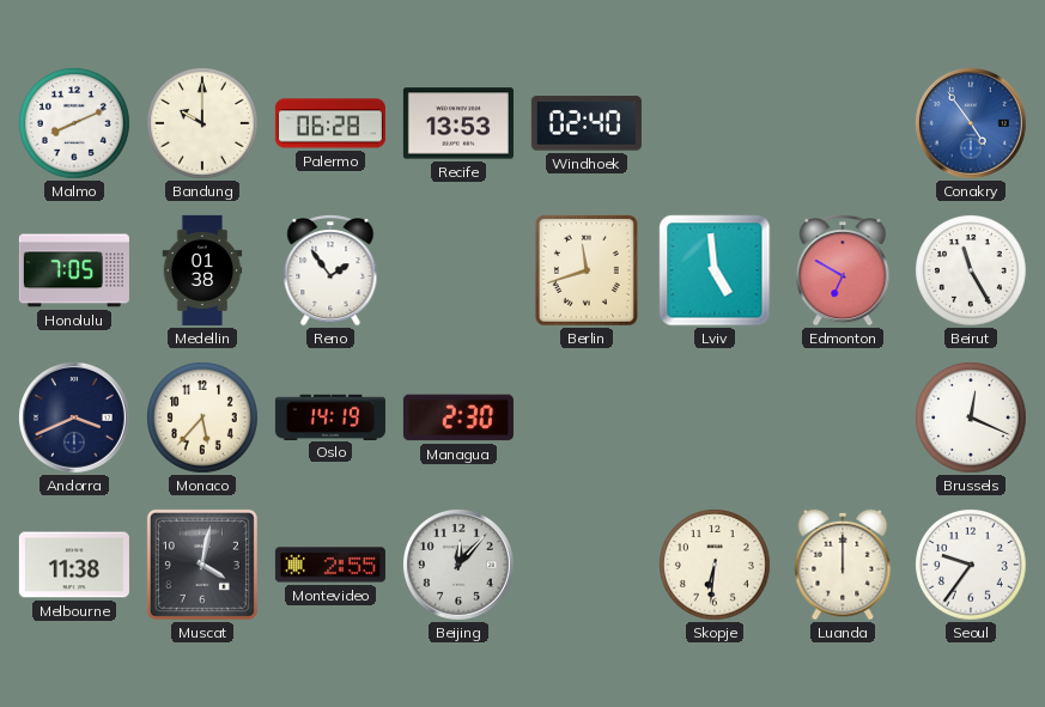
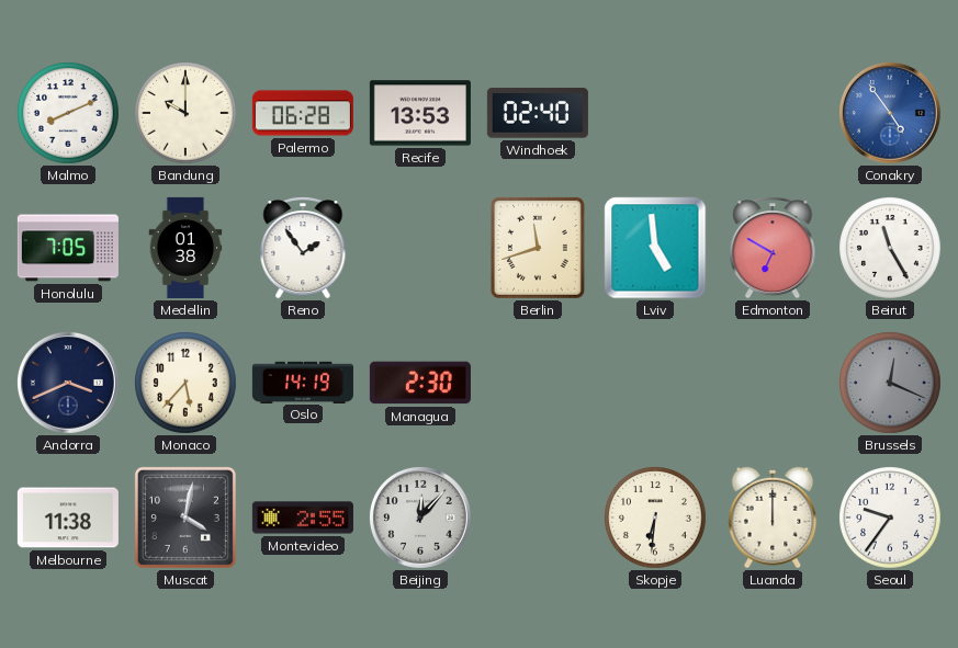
Brussels dial: white -> grey (891, 384)
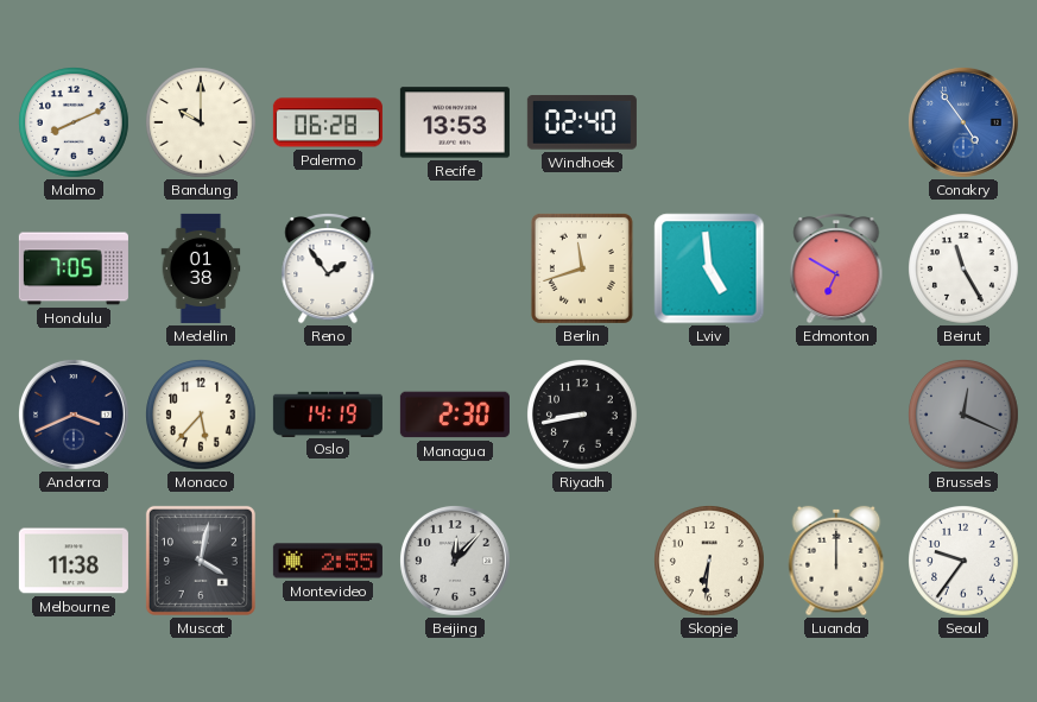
Riyadh: none -> 8:43 (583, 416)
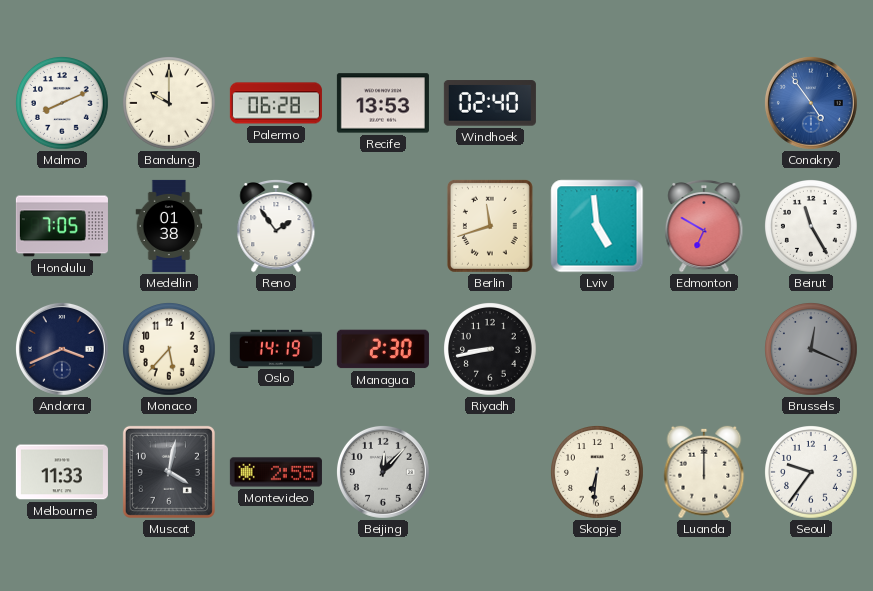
Melbourne: 11:38 -> 11:33 (62, 472)
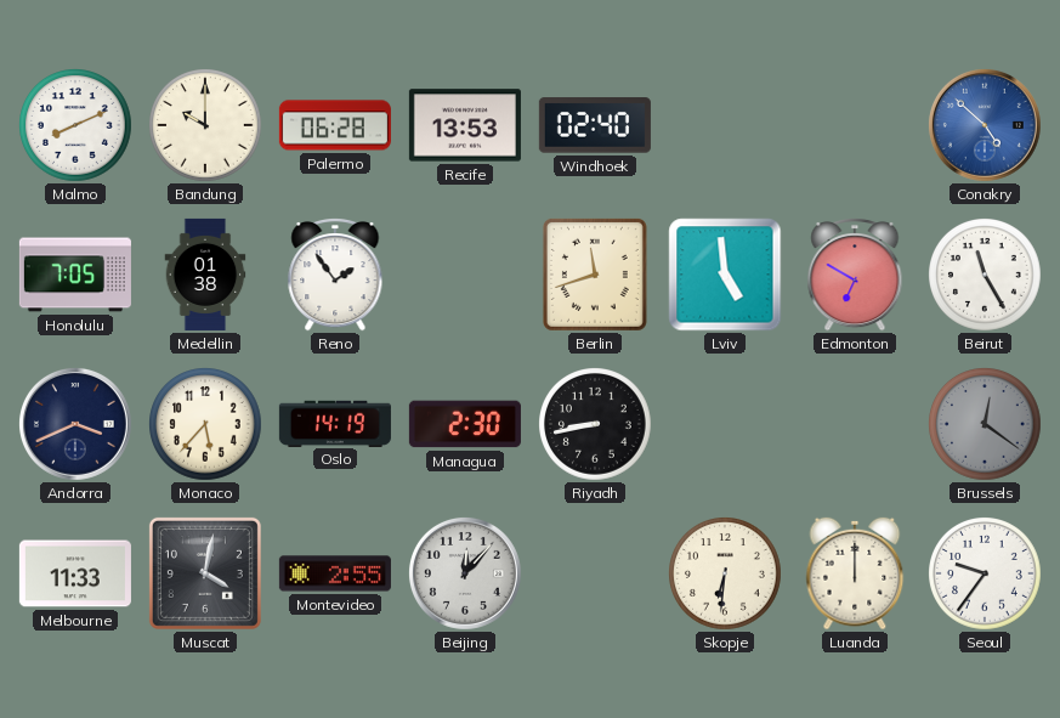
Conakry: 4:54 -> 4:52 (985, 125)
Brussels: 12:19 -> 12:21 (986, 425)
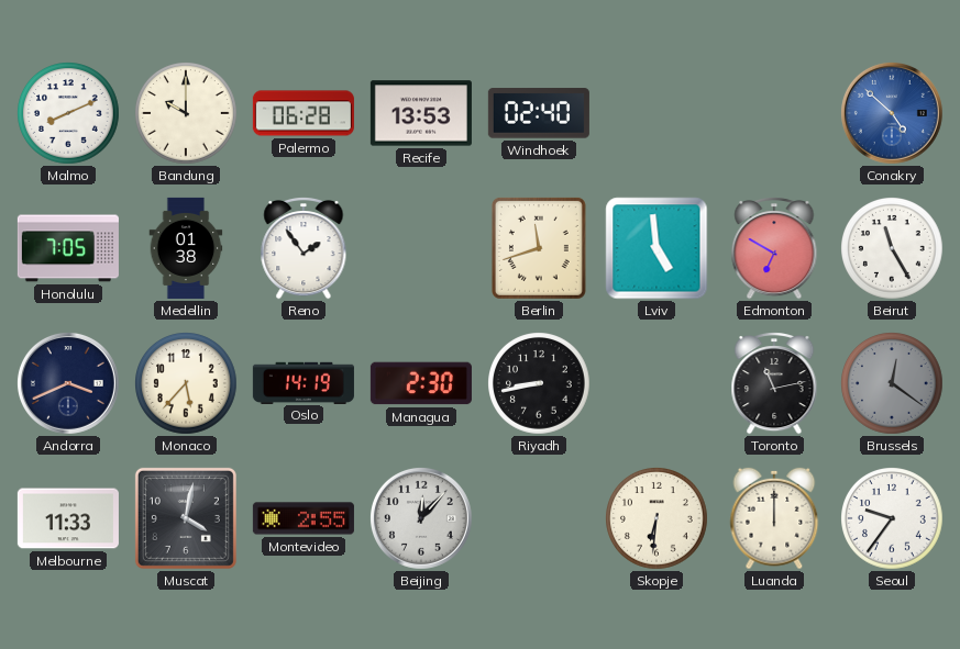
Toronto: none -> 11:13 (774, 384)
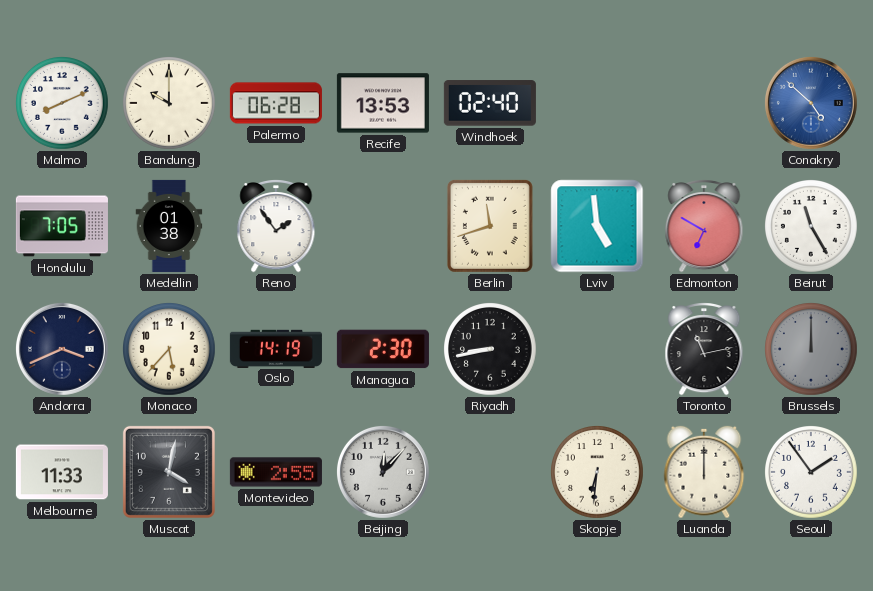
Brussels: 12:21 -> 12:00 (812, 350)
Seoul: 9:36 -> 1:54 (812, 473)
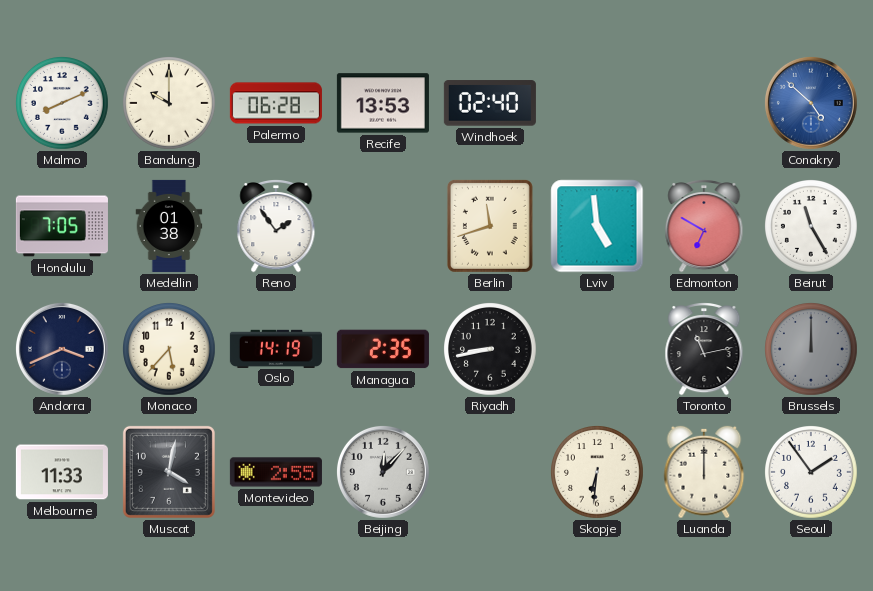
Managua: 2:30 -> 2:35 (383, 349)
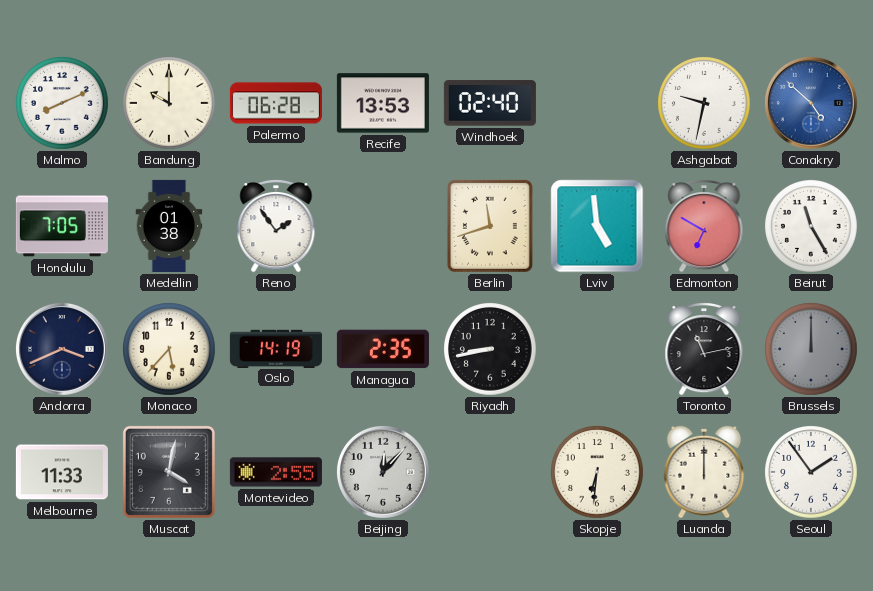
Ashgabat: none -> 9:32 (705, 104)
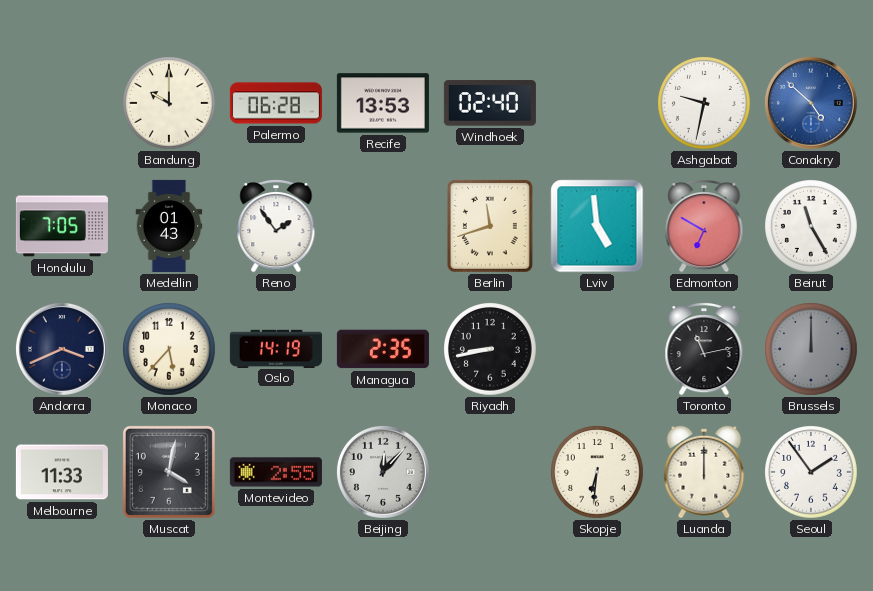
Malmo: 8:11 -> none (63, 104)
Medellin: 01:38 -> 01:43 (169, 226)
